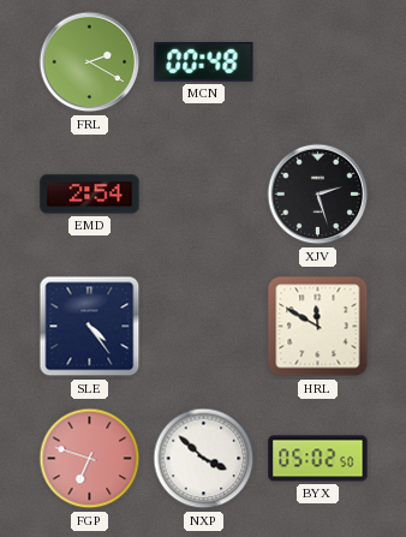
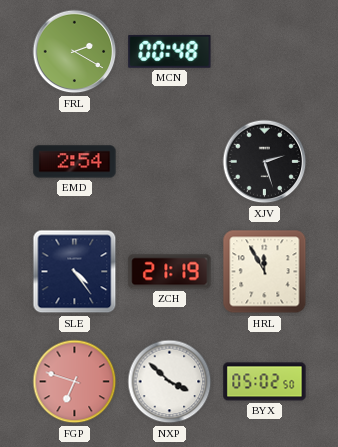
ZCH: none -> 21:19 (170, 272)
HRL: 11:50 -> 11:55 (265, 272)
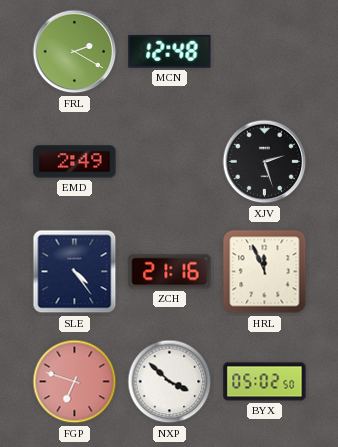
MCN: 00:48 -> 12:48 (170, 51)
EMD: 2:54 -> 2:49 (75, 162)
ZCH: 21:19 -> 21:16 (170, 272)
HRL: 11:55 -> 11:56 (265, 272)
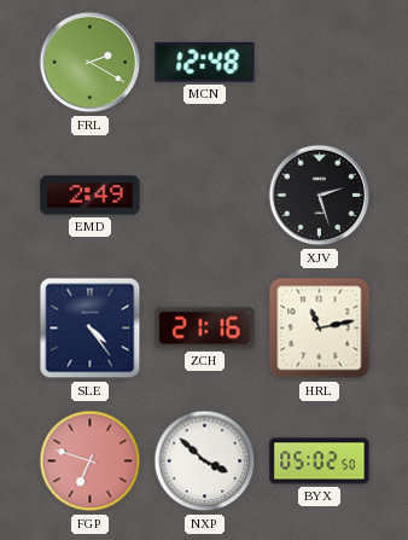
HRL: 11:56 -> 11:13 (320, 329)
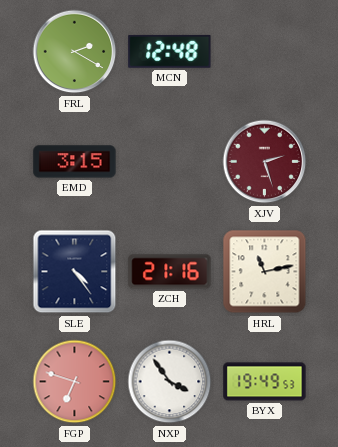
EMD: 2:49 -> 3:15 (75, 162)
XJV dial: black -> burgundy (265, 162)
NXP: 3:52 -> 3:54 (170, 382)
BYX: 05:02 -> 19:49 (265, 382)
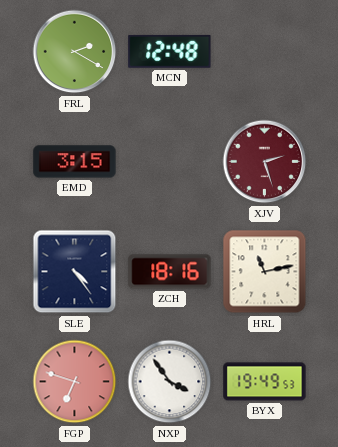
ZCH: 21:16 -> 18:16 (170, 272)
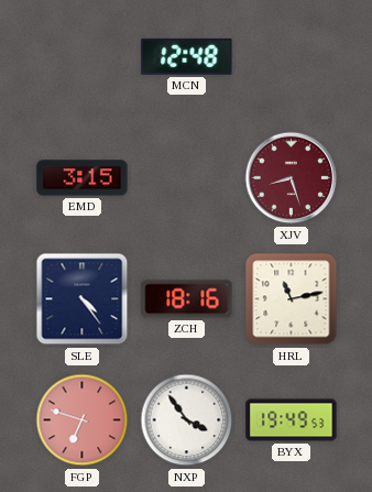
FRL: 2:20 -> none (75, 52)
XJV: 2:27 -> 8:27 (292, 178)
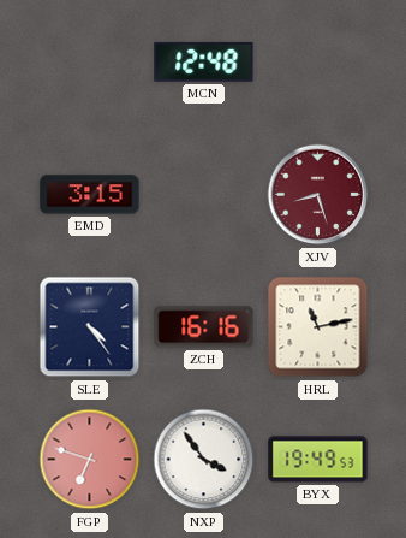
ZCH: 18:16 -> 16:16 (204, 327)
